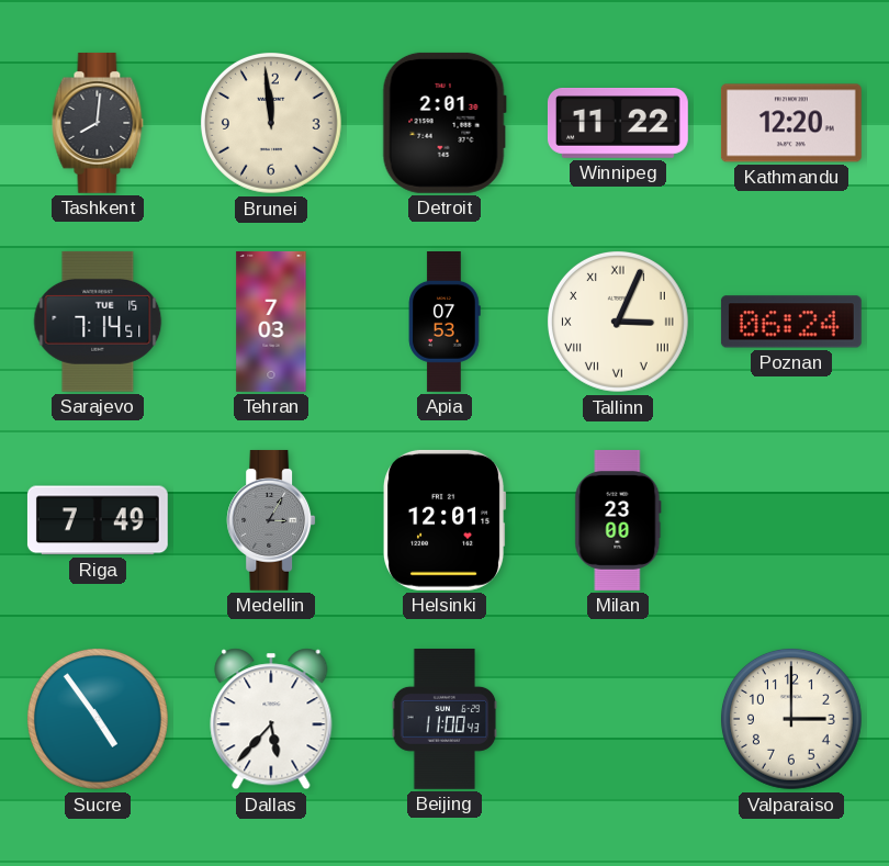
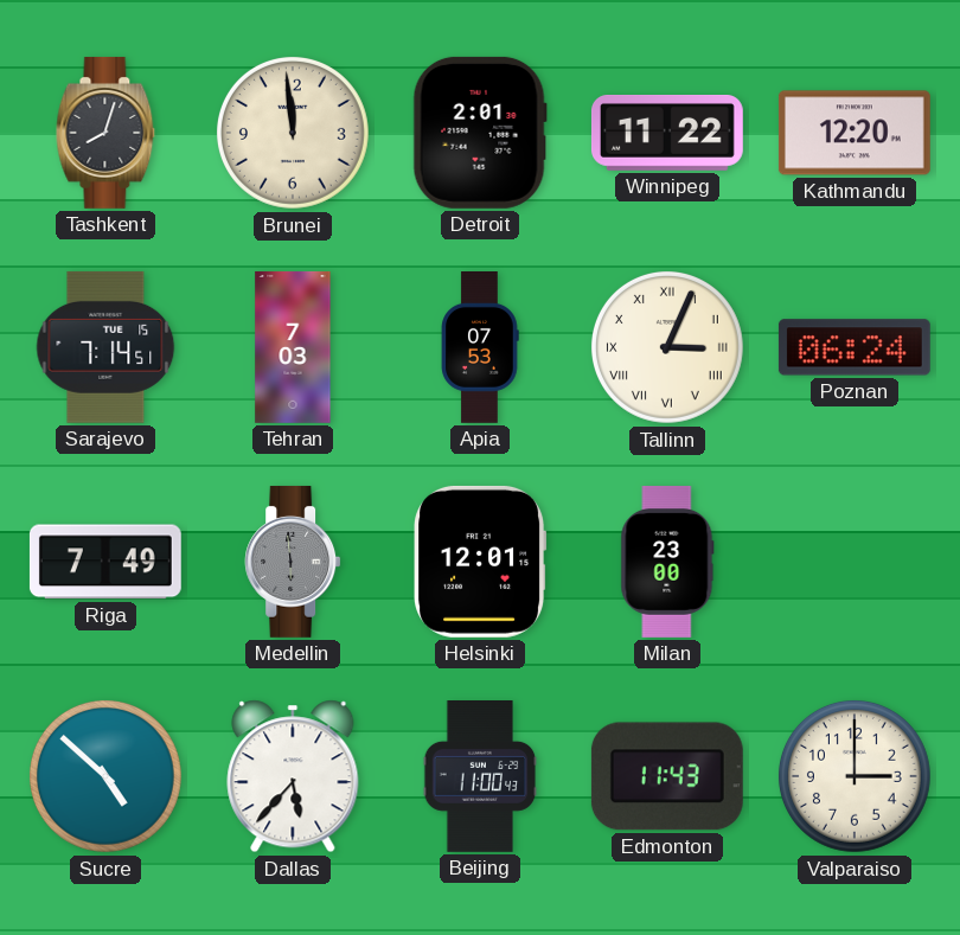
Tashkent: 8:01 -> 8:03 (105, 133)
Medellin: 3:05 -> 5:59 (293, 562)
Sucre: 4:54 -> 4:52 (105, 776)
Edmonton: none -> 11:43 (667, 776)
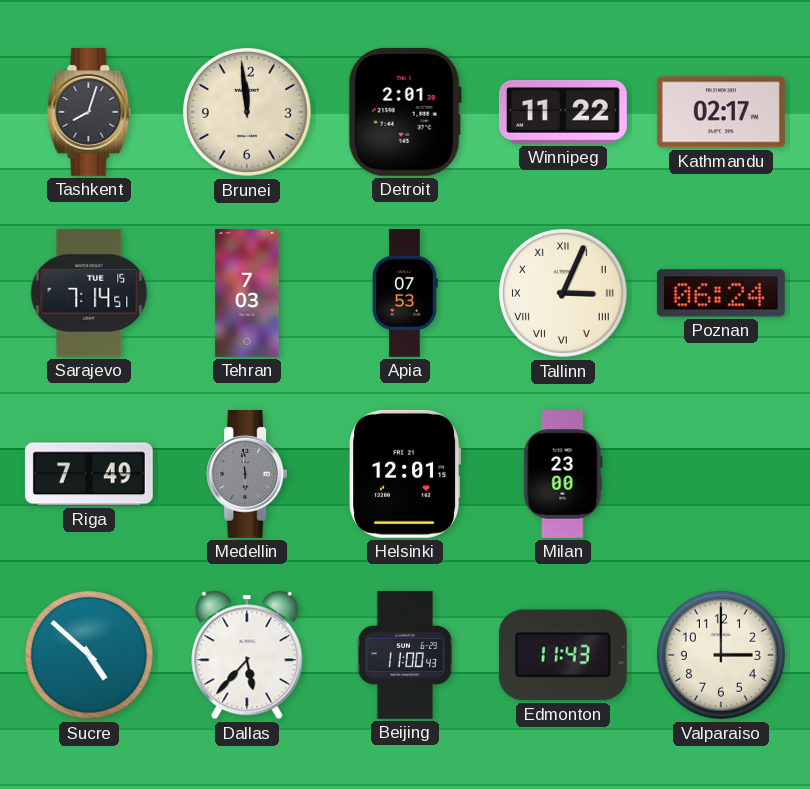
Kathmandu: 12:20 -> 02:17 (721, 112)
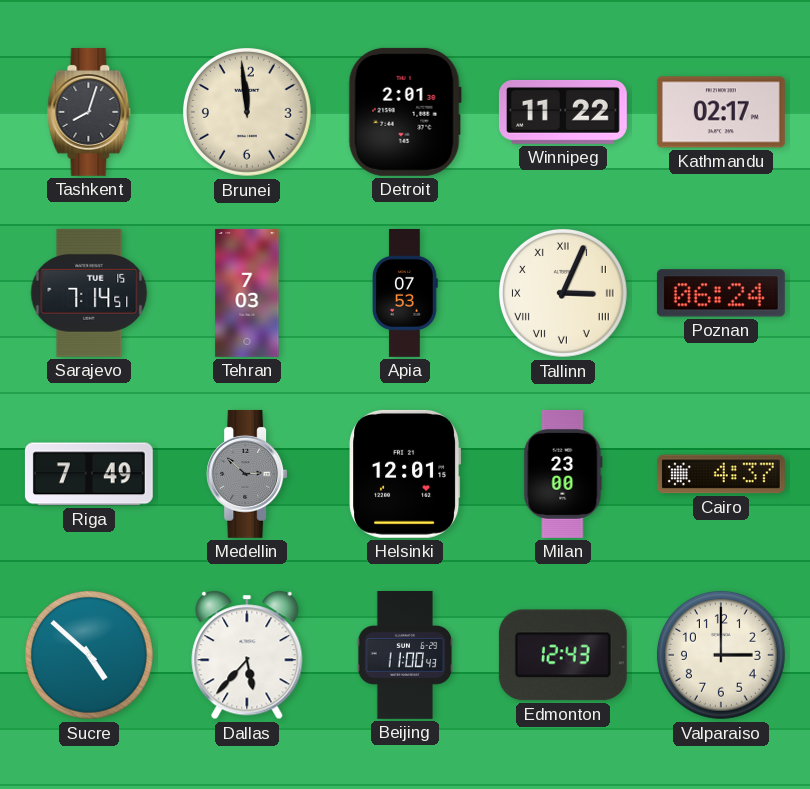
Medellin: 5:59 -> 2:52 (247, 474)
Cairo: none -> 4:37 (721, 474)
Edmonton: 11:43 -> 12:43 (563, 655)
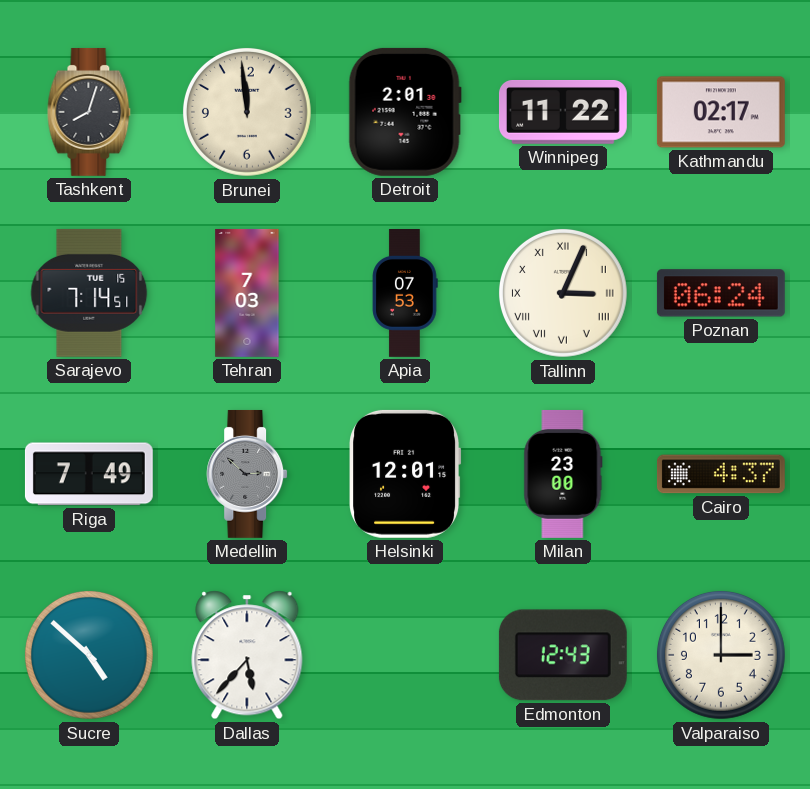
Beijing: 11:00 -> none (405, 656)
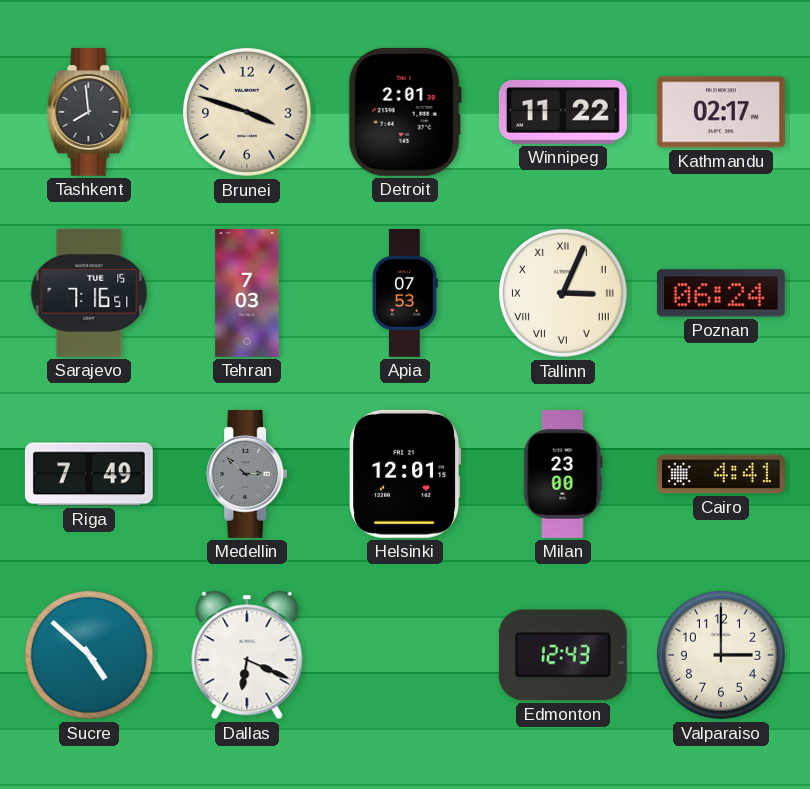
Tashkent: 8:03 -> 7:59 (89, 112)
Brunei: 11:59 -> 3:48 (247, 112)
Sarajevo: 7:14 -> 7:16 (89, 293)
Cairo: 4:37 -> 4:41 (721, 474)
Dallas: 5:37 -> 6:19 (247, 655)
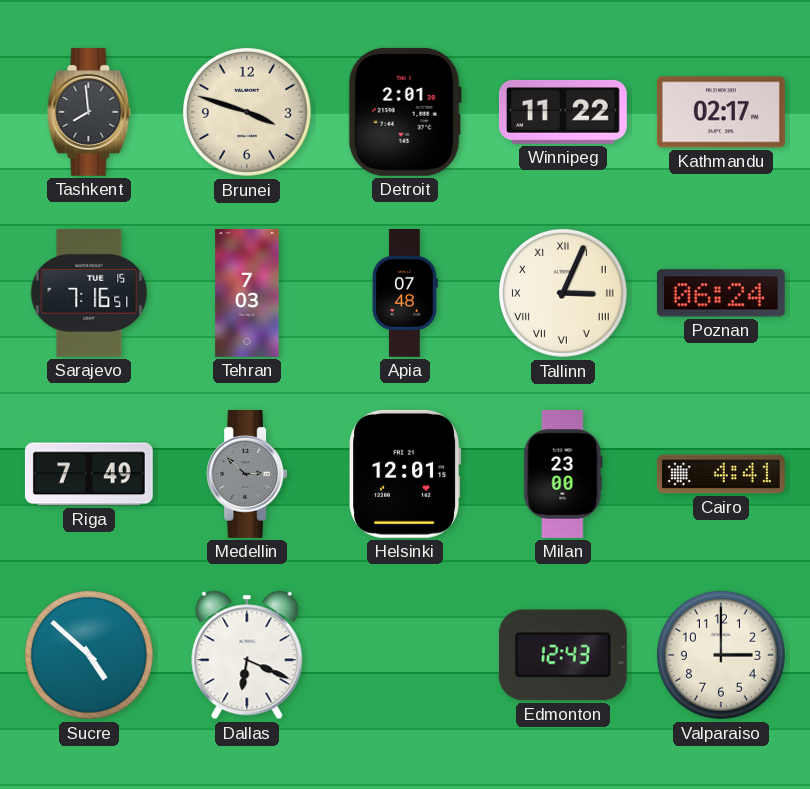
Apia: 07:53 -> 07:48 (405, 294)
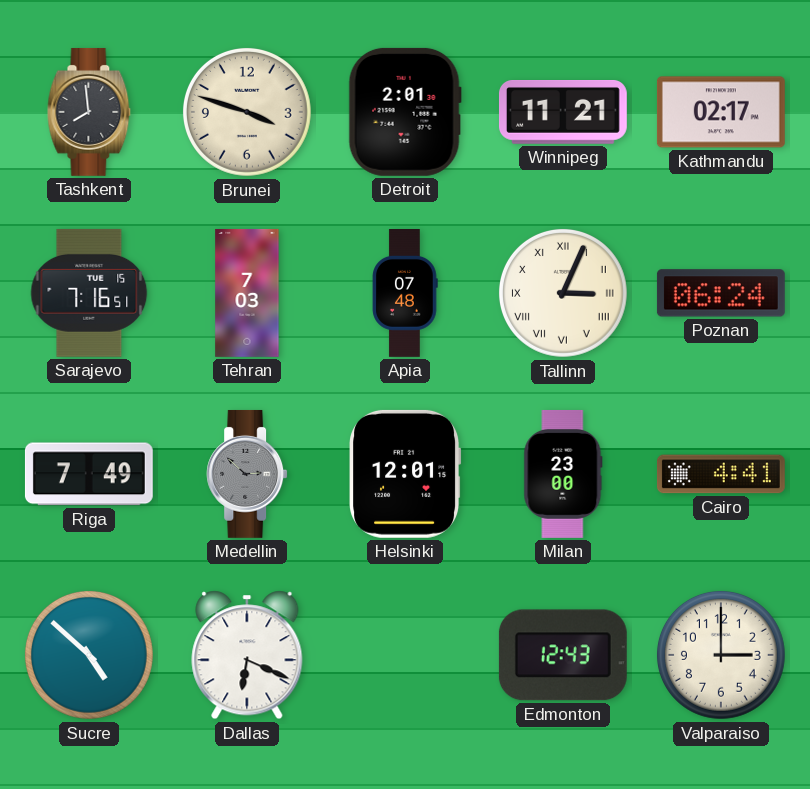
Winnipeg: 11:22 -> 11:21 (563, 113)
